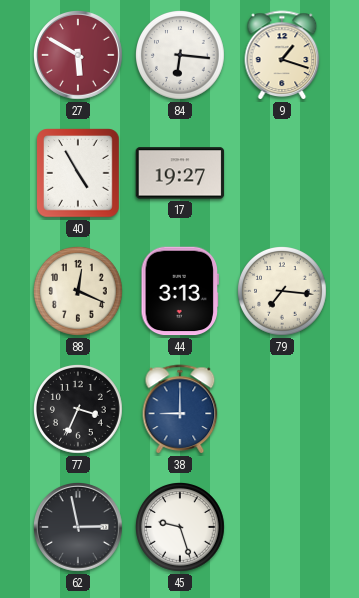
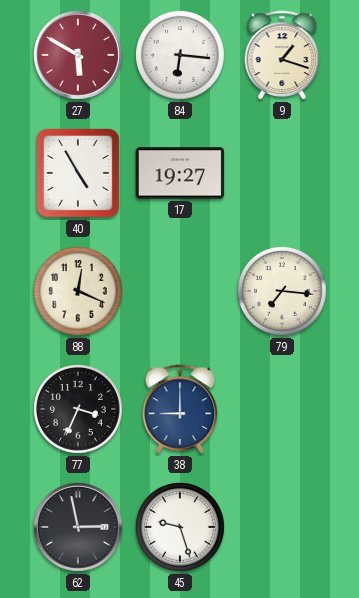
44: 3:13 -> none (180, 291)
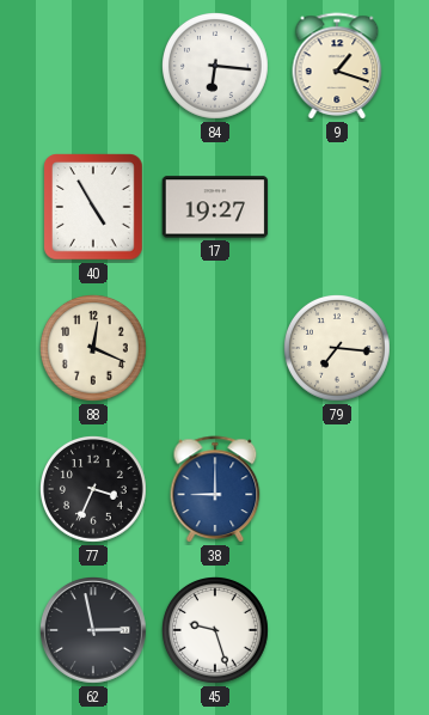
27: 5:50 -> none (79, 56)
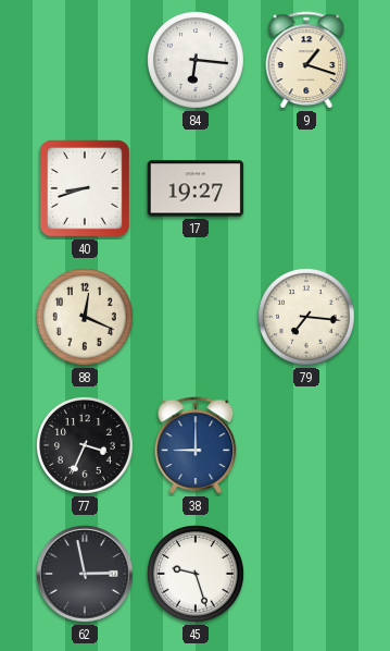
40: 4:55 -> 8:42 (85, 188)
